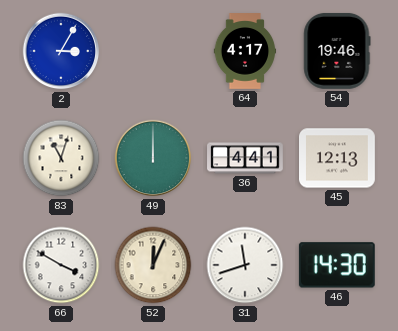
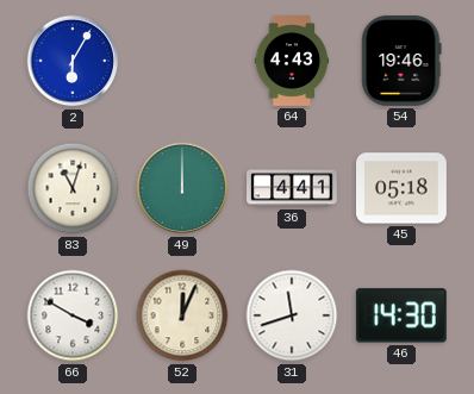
2: 3:05 -> 6:05 (73, 61)
64: 4:17 -> 4:43 (292, 61)
45: 12:13 -> 05:18 (403, 188)
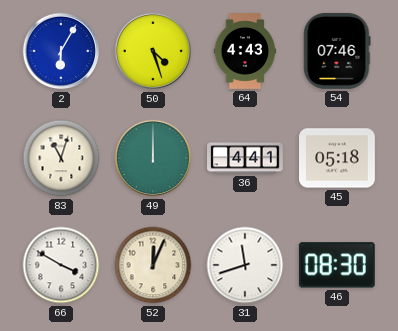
50: none -> 4:27 (153, 51)
54: 19:46 -> 07:46 (337, 51)
46: 14:30 -> 08:30 (337, 265)
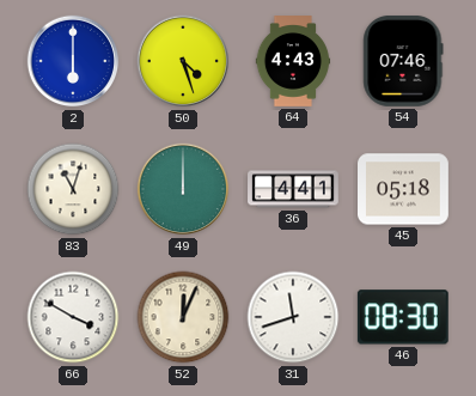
2: 6:05 -> 6:00 (73, 61)
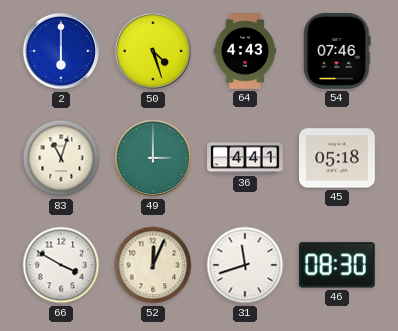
49: 12:00 -> 3:00 (153, 158)
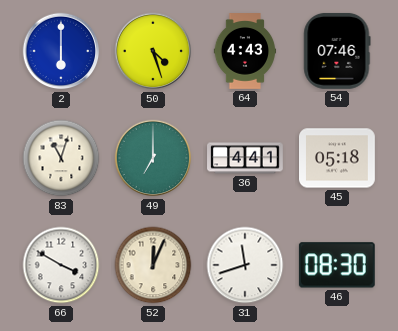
49: 3:00 -> 7:00 (153, 158)
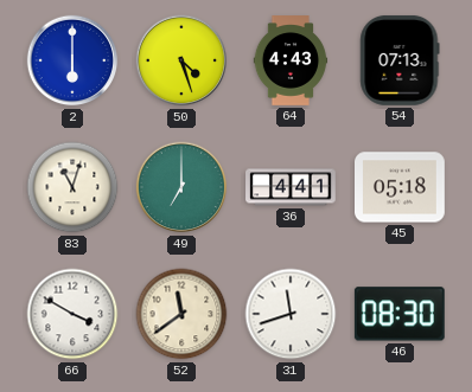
54: 07:46 -> 07:13 (400, 60)
52: 12:04 -> 11:39 (181, 314)
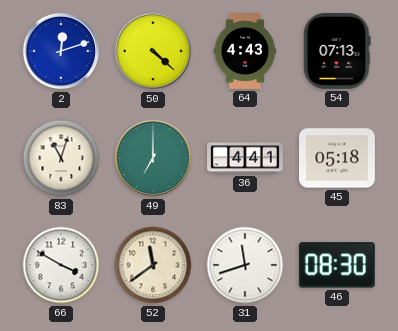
2: 6:00 -> 12:12 (61, 51)
50: 4:27 -> 4:22 (153, 51)
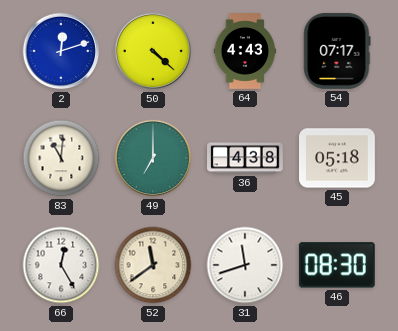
54: 07:13 -> 07:17 (337, 51)
83: 11:03 -> 11:01 (61, 158)
36: 4:41 -> 4:38 (245, 158)
66: 3:50 -> 12:25 (61, 265)
